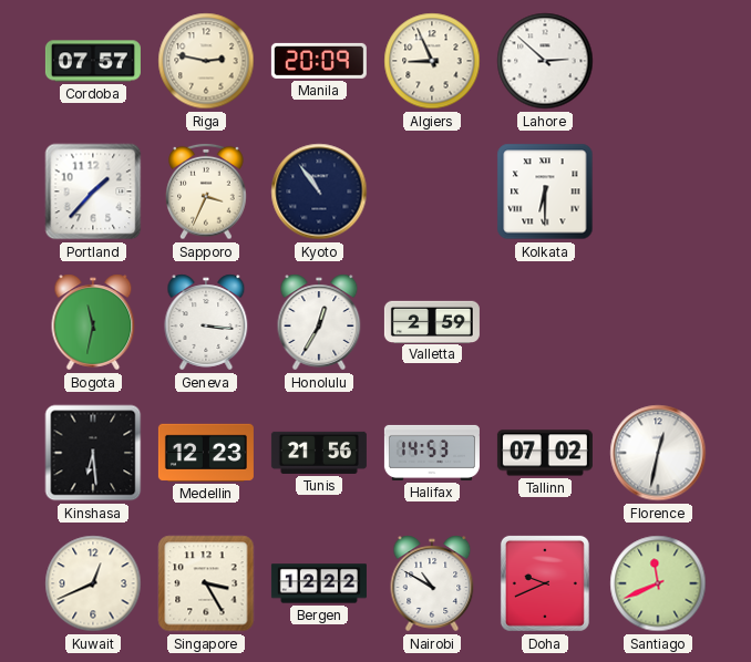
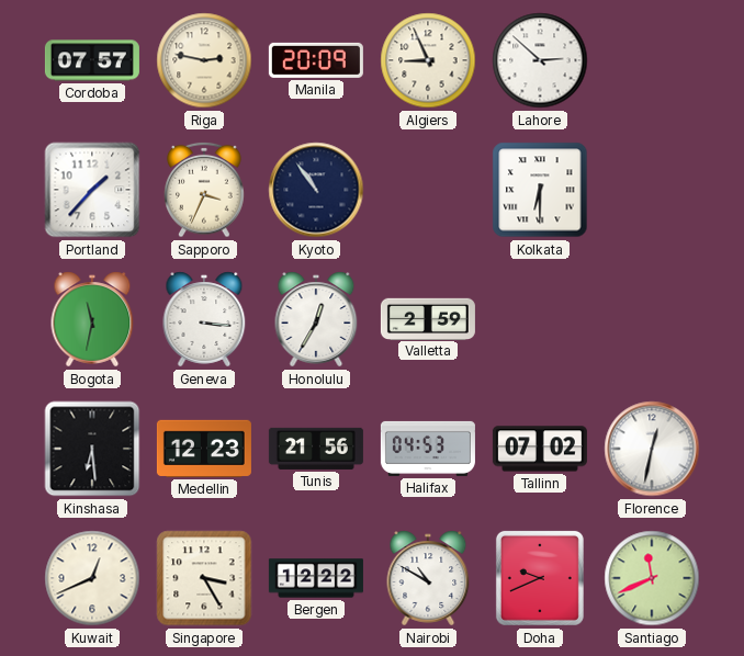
Halifax: 14:53 -> 04:53 (428, 449)
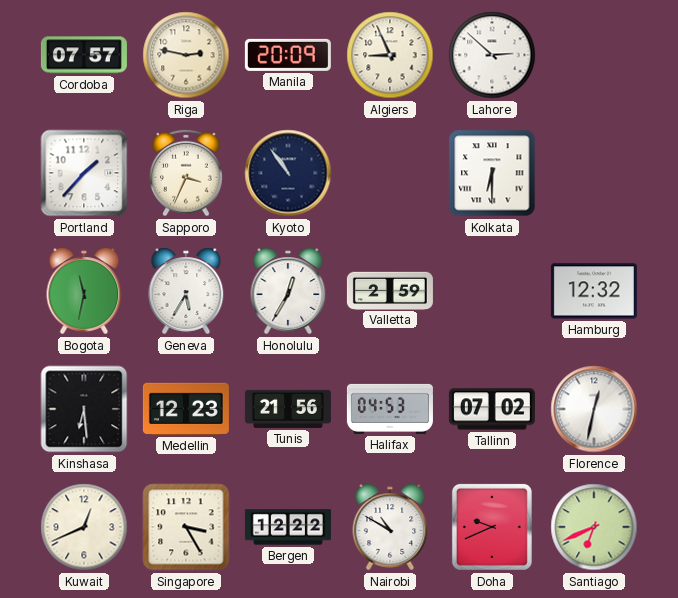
Geneva: 3:16 -> 5:35 (186, 291)
Hamburg: none -> 12:32 (594, 291)
Santiago: 11:41 -> 6:41 (594, 527)
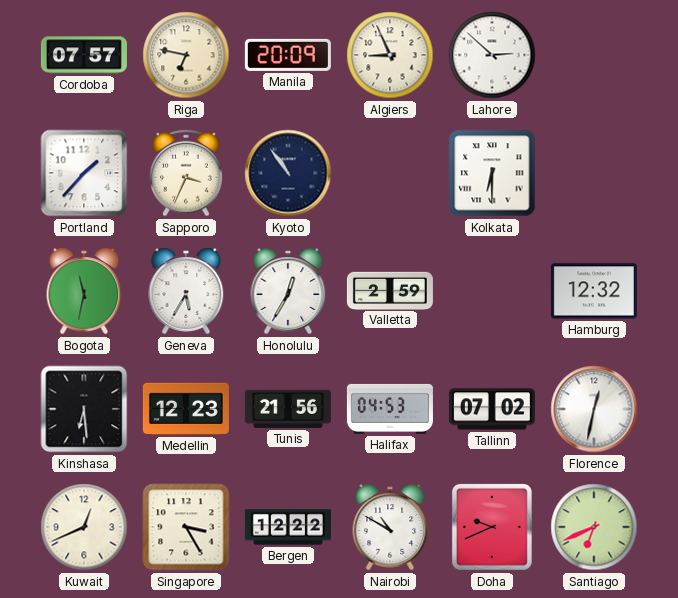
Riga: 2:47 -> 6:47 (186, 55)
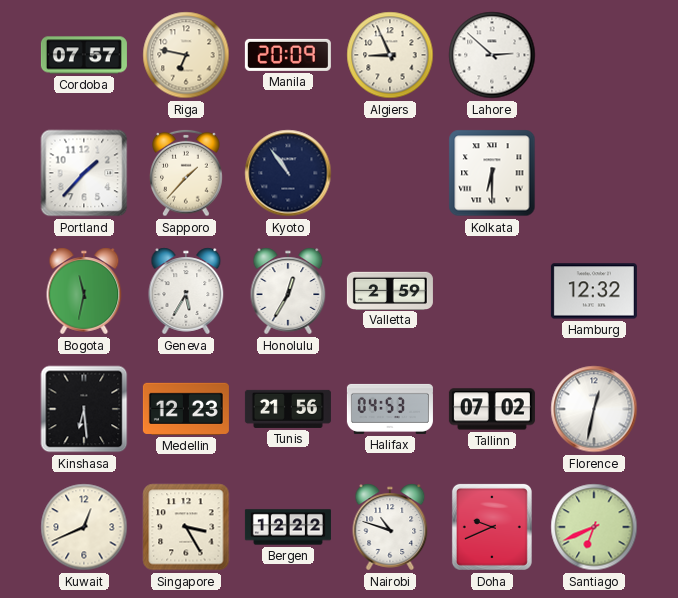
Sapporo: 3:34 -> 1:37 (186, 173)
Nairobi: 10:50 -> 10:48 (390, 527)
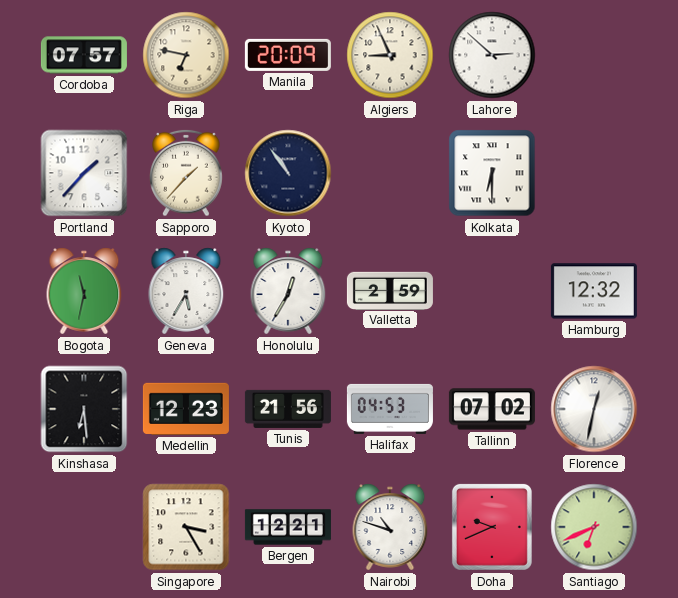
Kuwait: 12:41 -> none (84, 527)
Bergen: 12:22 -> 12:21 (288, 527)
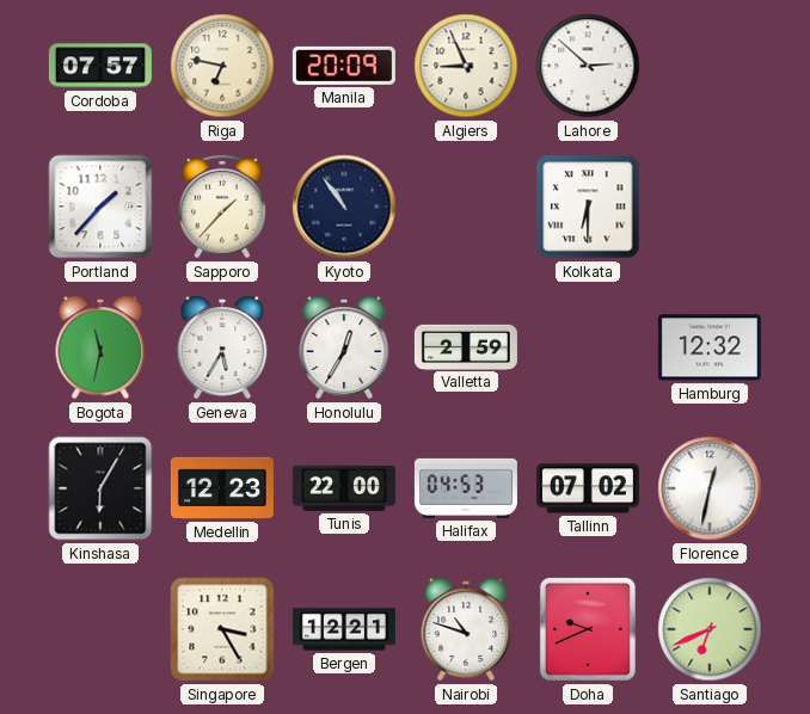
Kinshasa: 6:29 -> 6:05 (100, 488)
Tunis: 21:56 -> 22:00 (344, 488)
